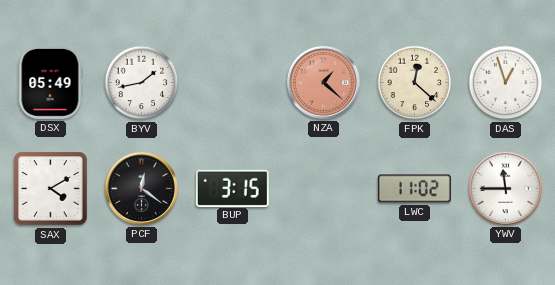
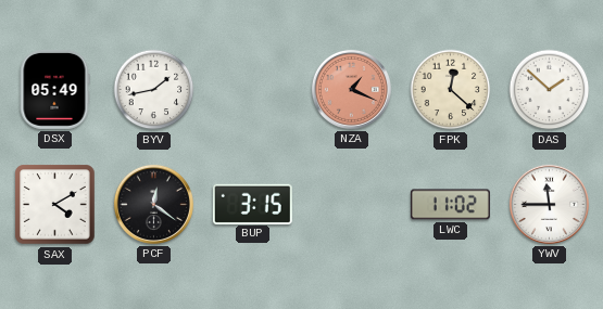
NZA: 1:22 -> 1:19 (351, 89)
DAS: 12:57 -> 1:52 (550, 90)
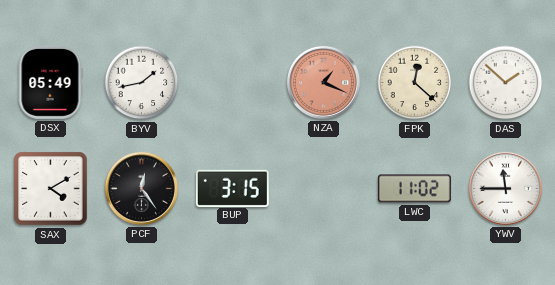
PCF: 12:21 -> 12:24 (141, 188)
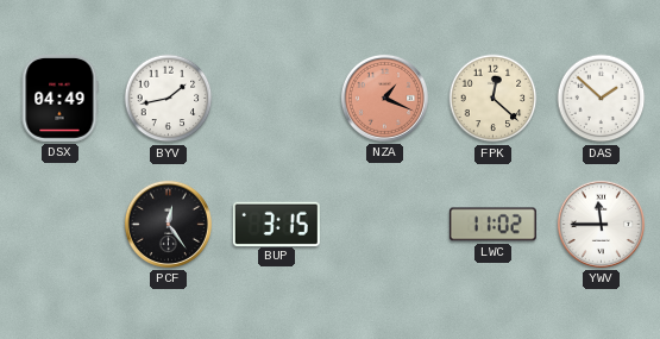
DSX: 05:49 -> 04:49 (59, 98)
SAX: 4:10 -> none (51, 189)
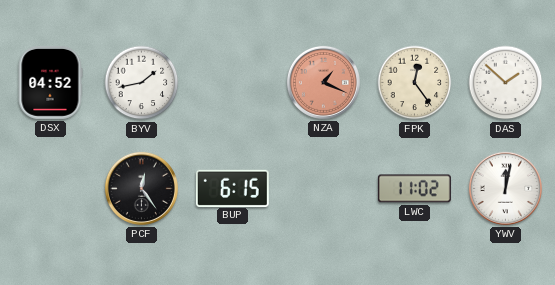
DSX: 04:49 -> 04:52 (50, 82)
FPK: 12:22 -> 12:24 (415, 83)
BUP: 3:15 -> 6:15 (232, 188)
YWV: 11:45 -> 12:02 (505, 188)
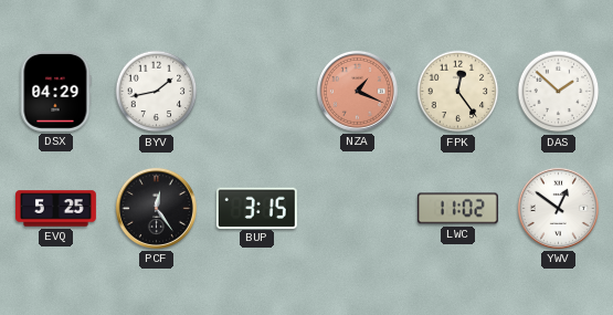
DSX: 04:52 -> 04:29 (55, 91)
EVQ: none -> 5:25 (56, 209)
BUP: 6:15 -> 3:15 (256, 208)
YWV: 12:02 -> 12:51 (558, 208)
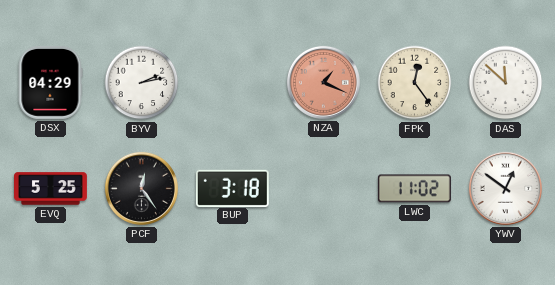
BYV: 1:43 -> 2:13 (142, 83)
DAS: 1:52 -> 11:52 (506, 83)
BUP: 3:15 -> 3:18 (232, 188)
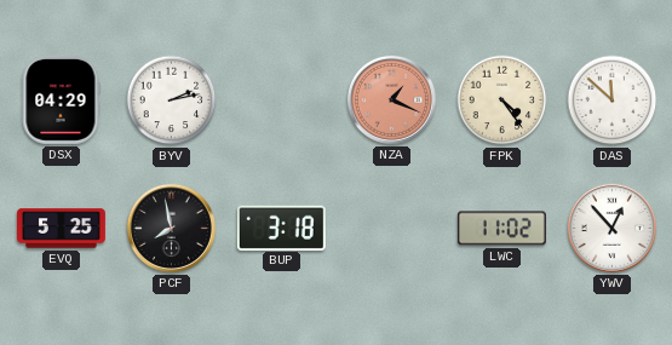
FPK: 12:24 -> 4:24 (502, 100)
PCF: 12:24 -> 7:58 (171, 228)
YWV: 12:51 -> 12:53 (611, 228)
